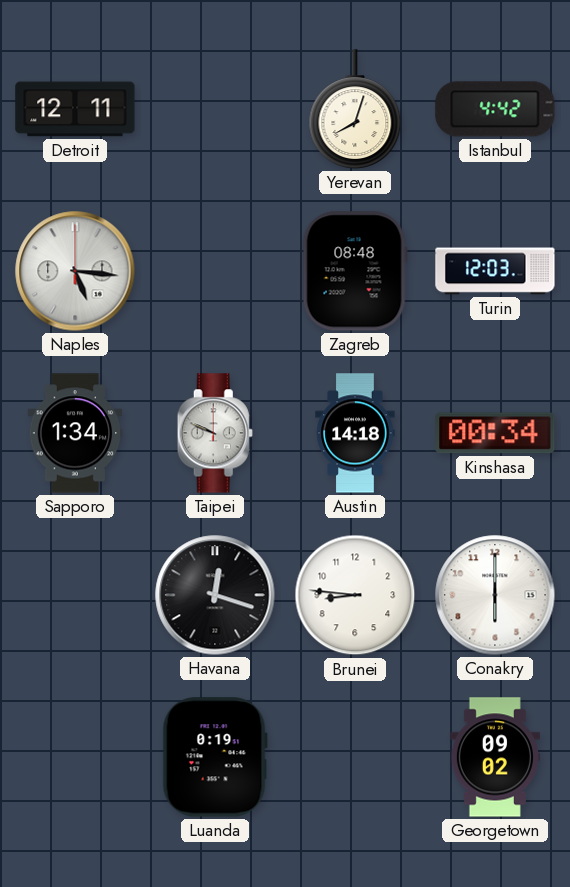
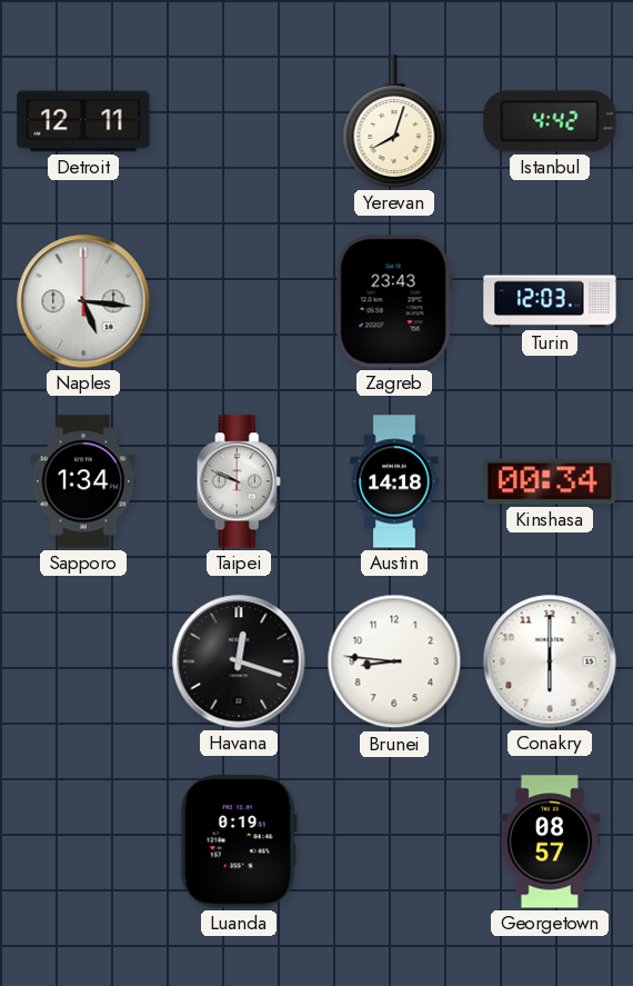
Zagreb: 08:48 -> 23:43 (394, 301)
Georgetown: 09:02 -> 08:57 (550, 841)
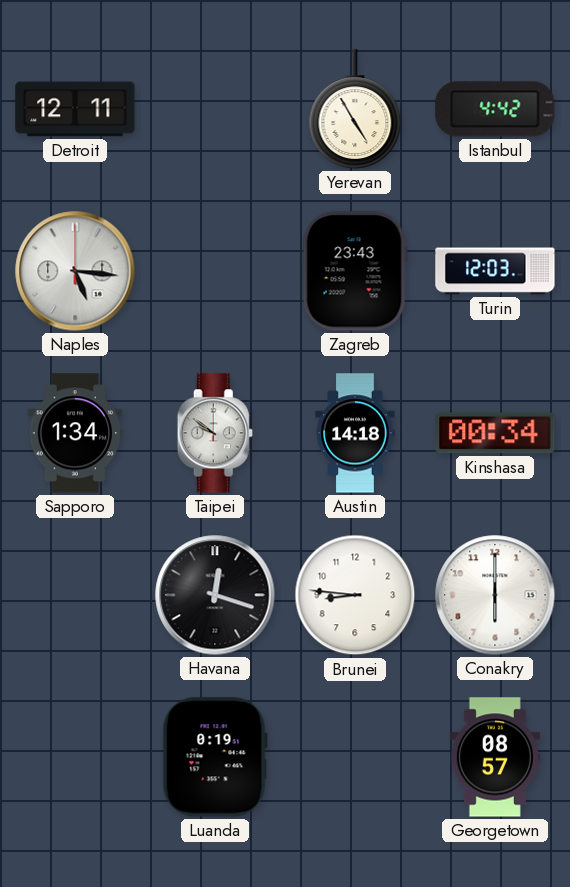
Yerevan: 8:03 -> 4:55 (355, 109)
Taipei: 9:49 -> 9:51 (215, 433)
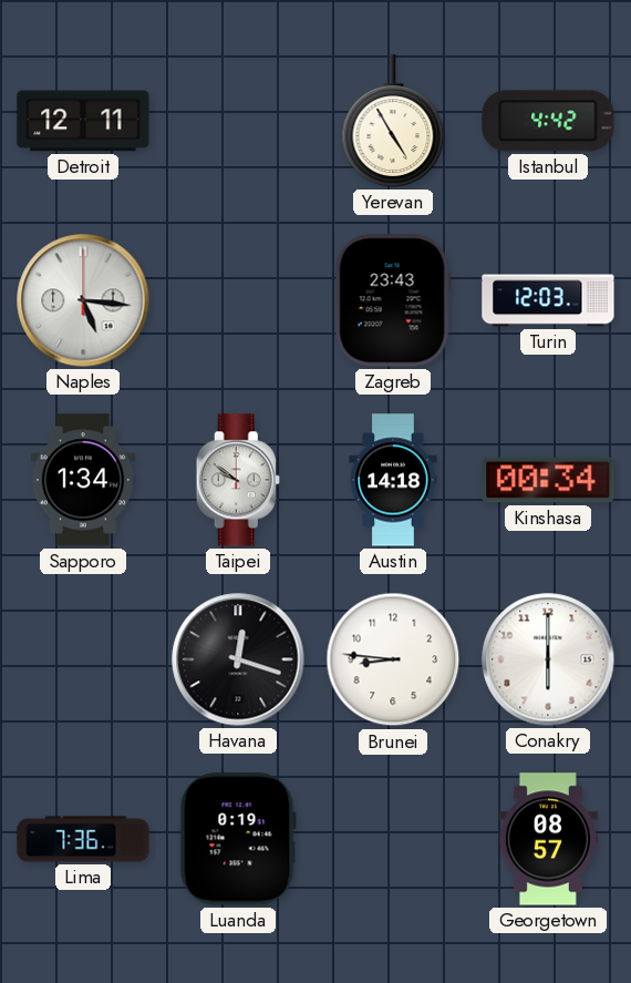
Lima: none -> 7:36 (83, 839)
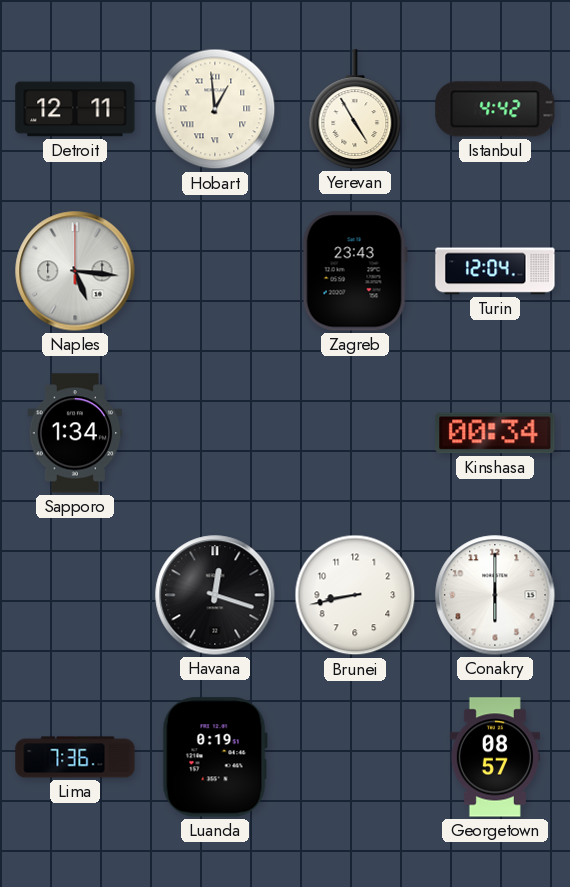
Hobart: none -> 12:59 (215, 109)
Turin: 12:03 -> 12:04 (495, 271)
Taipei: 9:51 -> none (238, 480)
Austin: 14:18 -> none (393, 480)
Brunei: 8:46 -> 8:43 (355, 595)
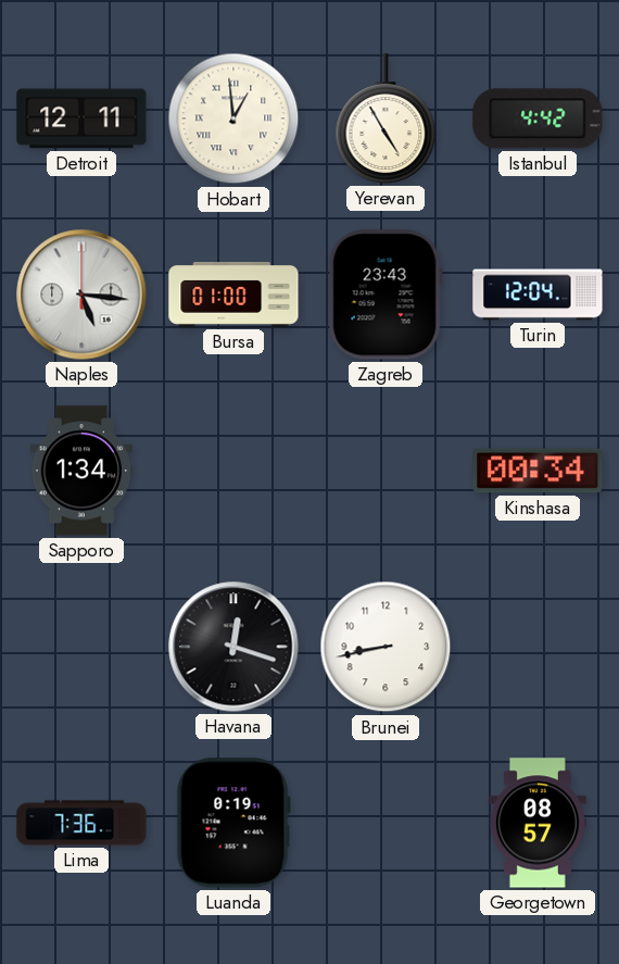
Bursa: none -> 01:00 (233, 295)
Conakry: 6:00 -> none (495, 595)
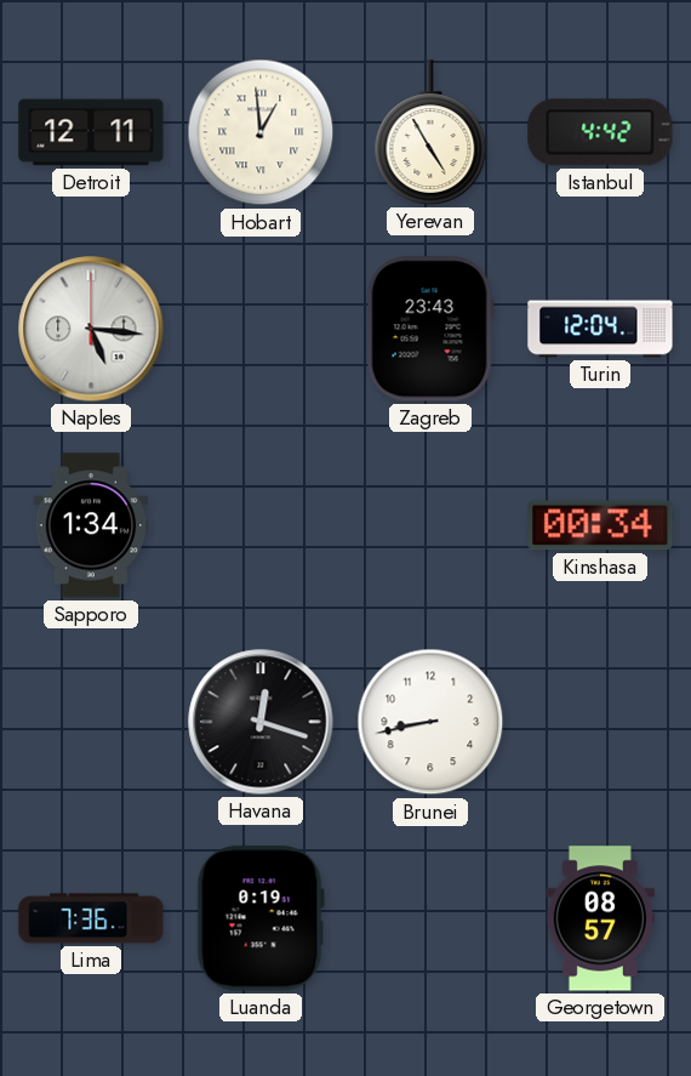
Bursa: 01:00 -> none (233, 295)
